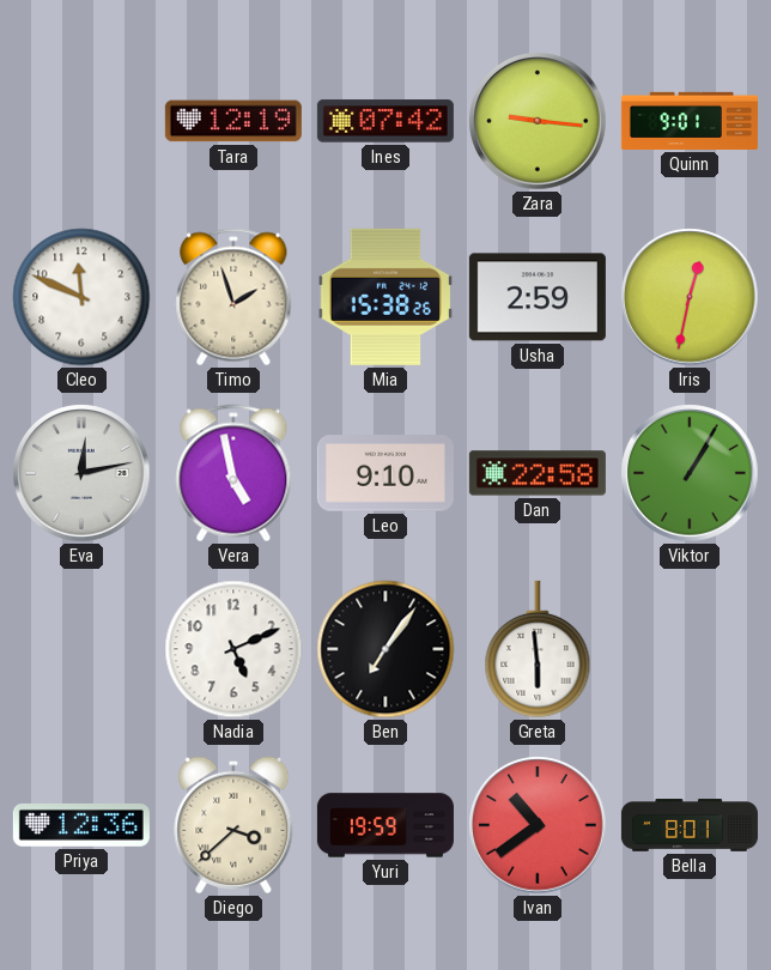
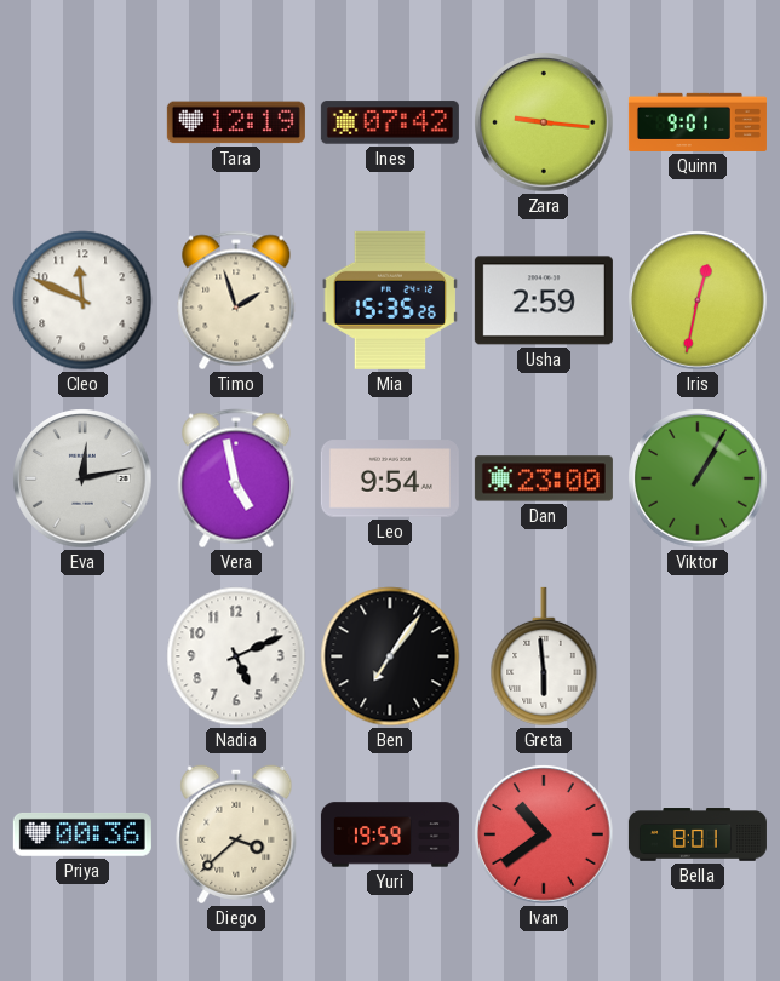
Mia: 15:38 -> 15:35 (389, 300)
Leo: 9:10 -> 9:54 (390, 478)
Dan: 22:58 -> 23:00 (544, 478)
Priya: 12:36 -> 00:36 (82, 834)
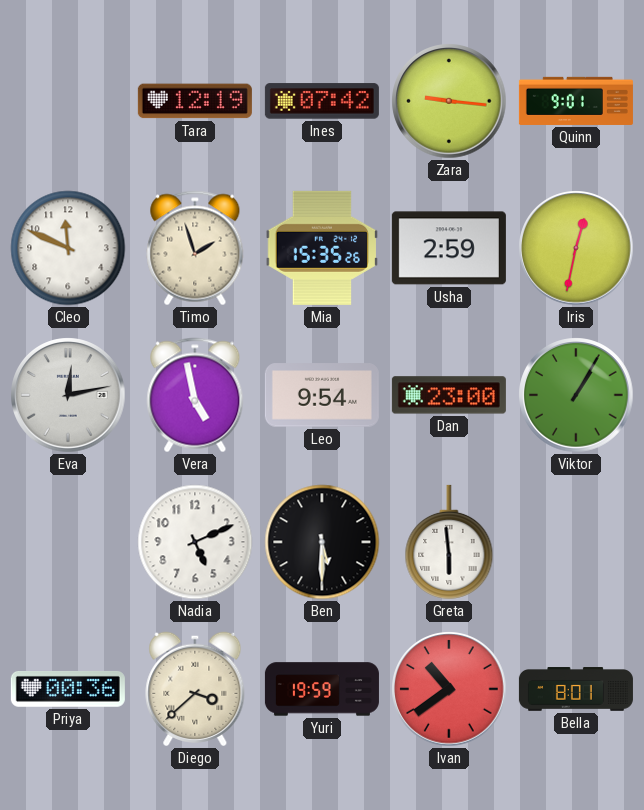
Ben: 7:06 -> 5:30 (322, 542)
